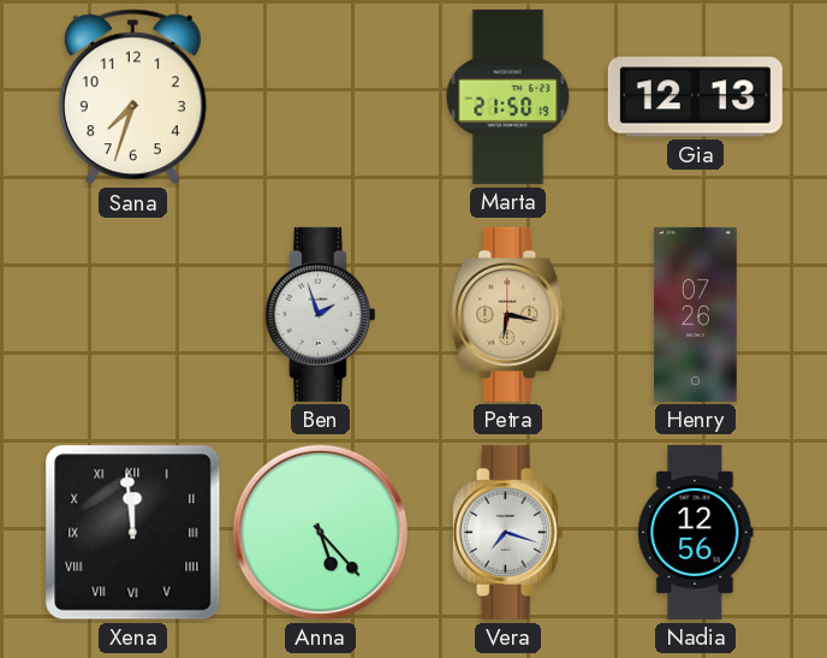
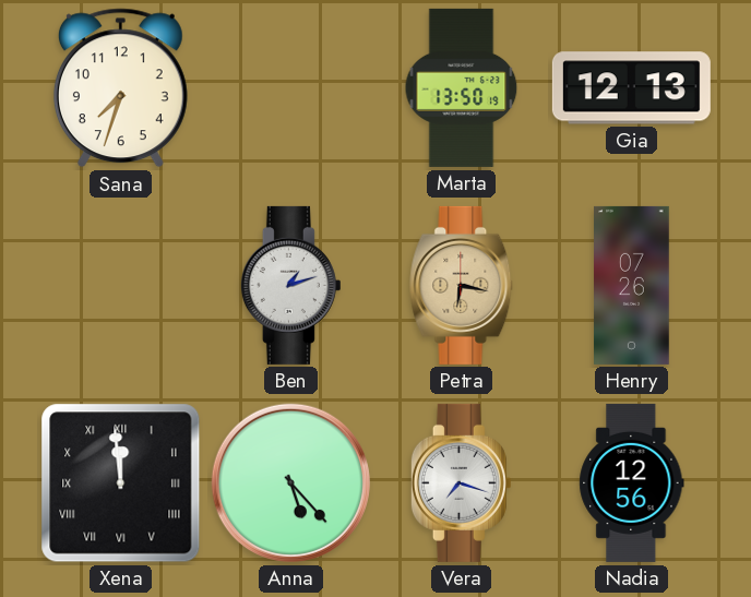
Marta: 21:50 -> 13:50 (462, 87)
Ben: 1:57 -> 1:12 (290, 285)
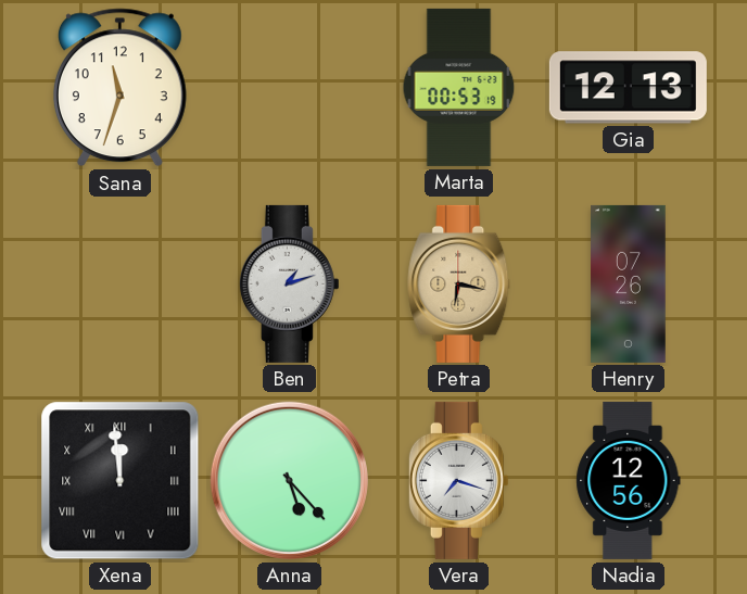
Sana: 7:33 -> 11:33 (119, 88)
Marta: 13:50 -> 00:53 (459, 87)
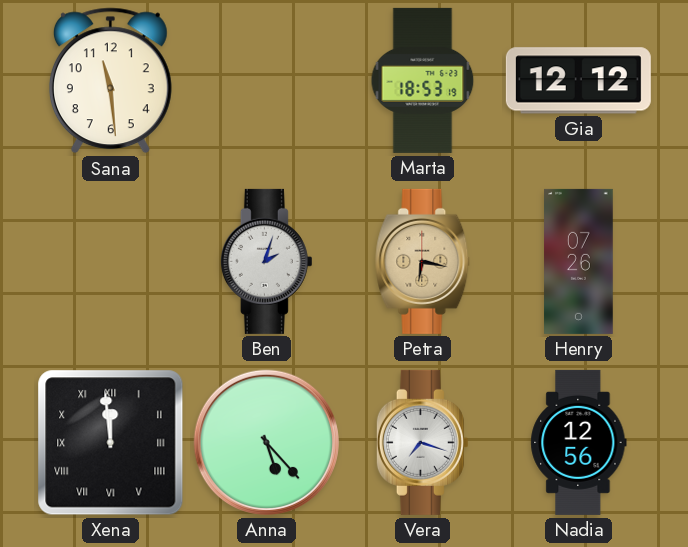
Sana: 11:33 -> 11:29 (110, 81)
Marta: 00:53 -> 18:53 (423, 80)
Gia: 12:13 -> 12:12 (578, 81)
Ben: 1:12 -> 2:03 (266, 261)
